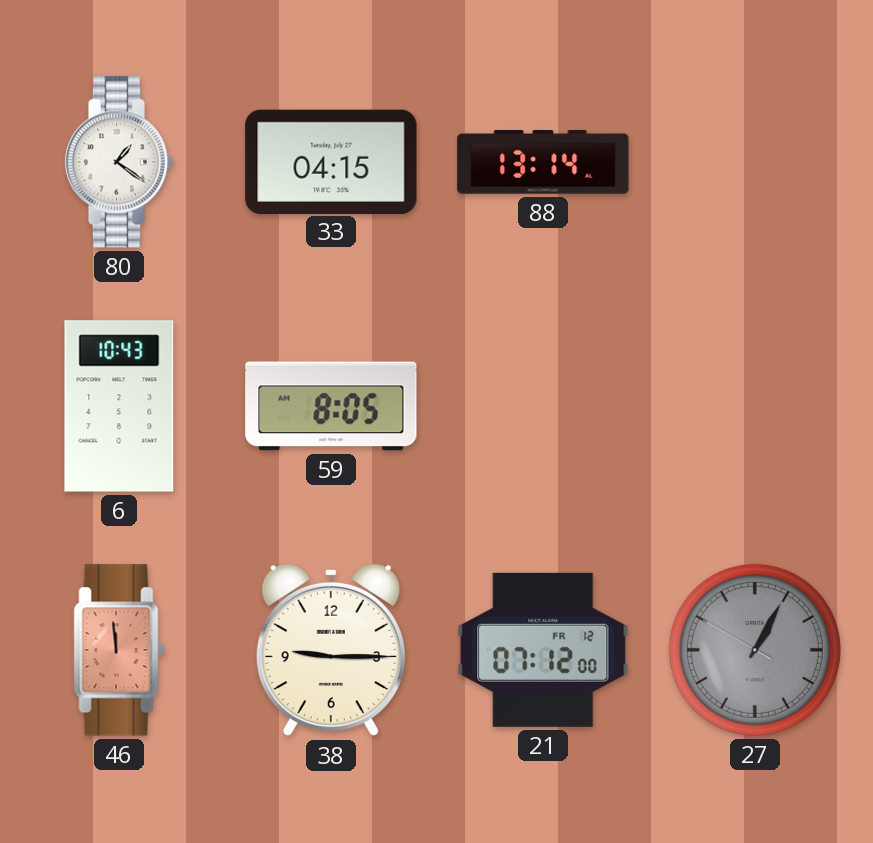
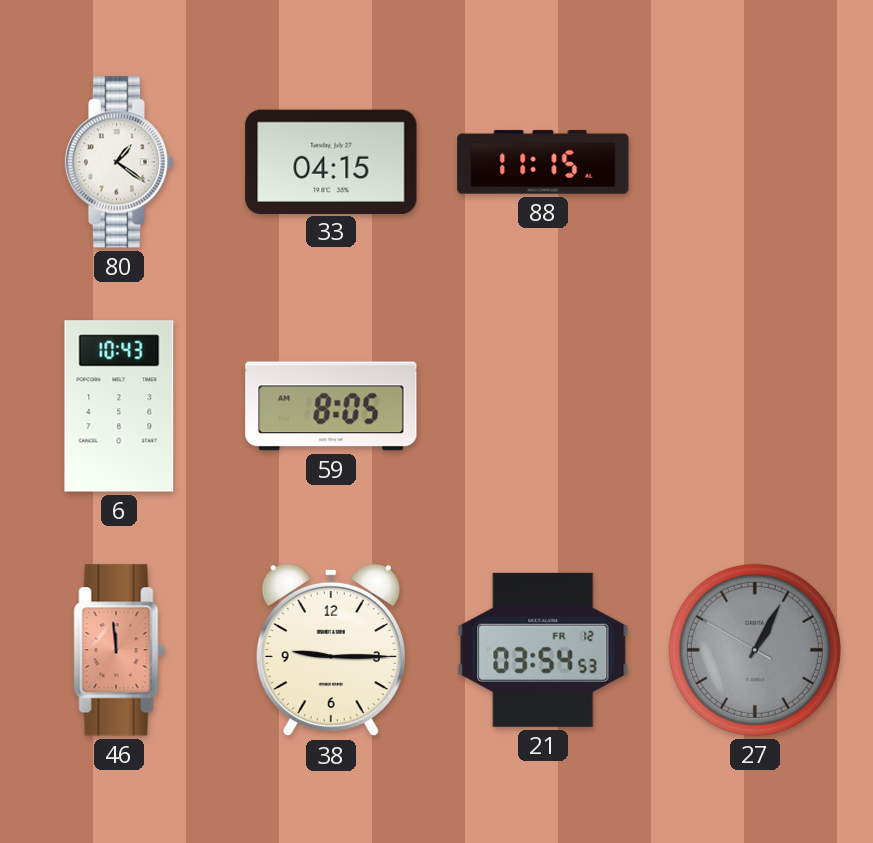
88: 13:14 -> 11:15 (543, 162)
21: 07:12 -> 03:54 (543, 650)
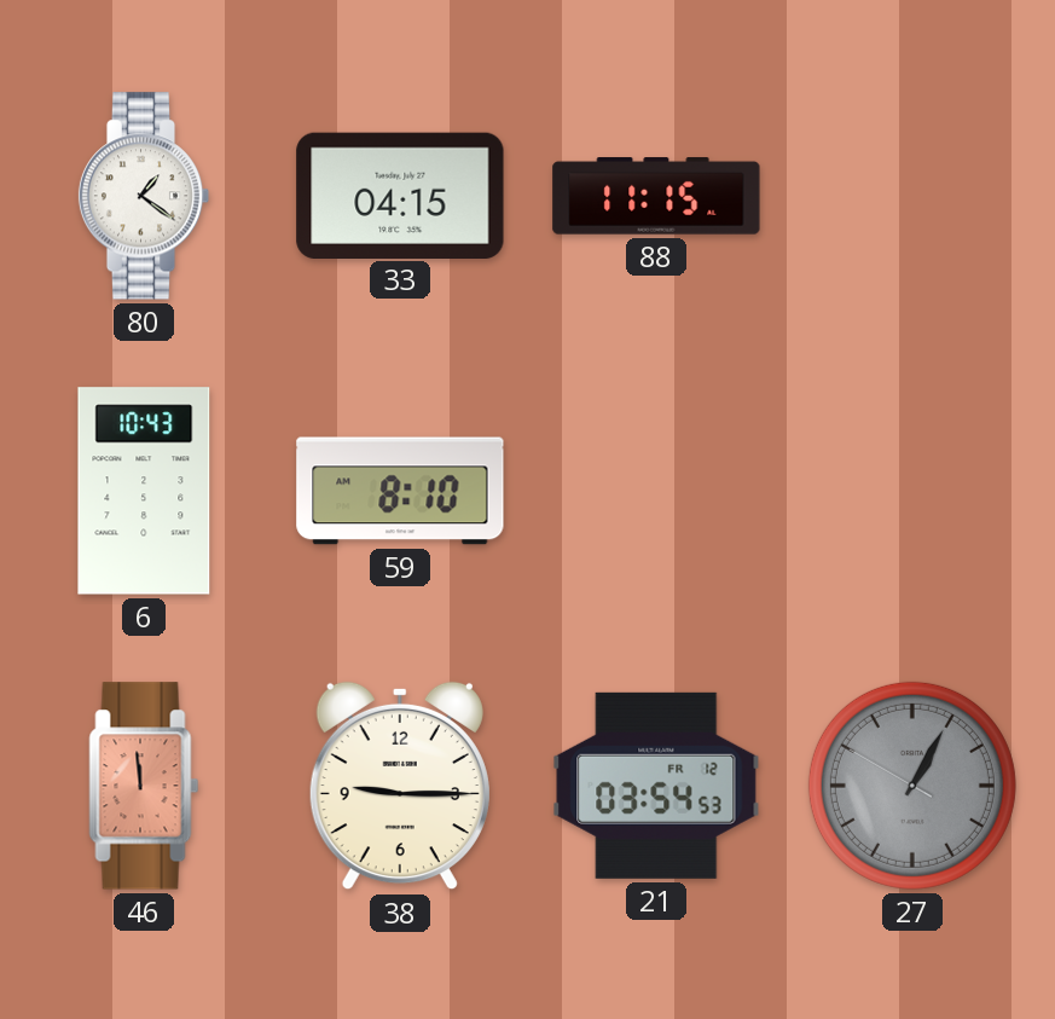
59: 8:05 -> 8:10 (400, 491)
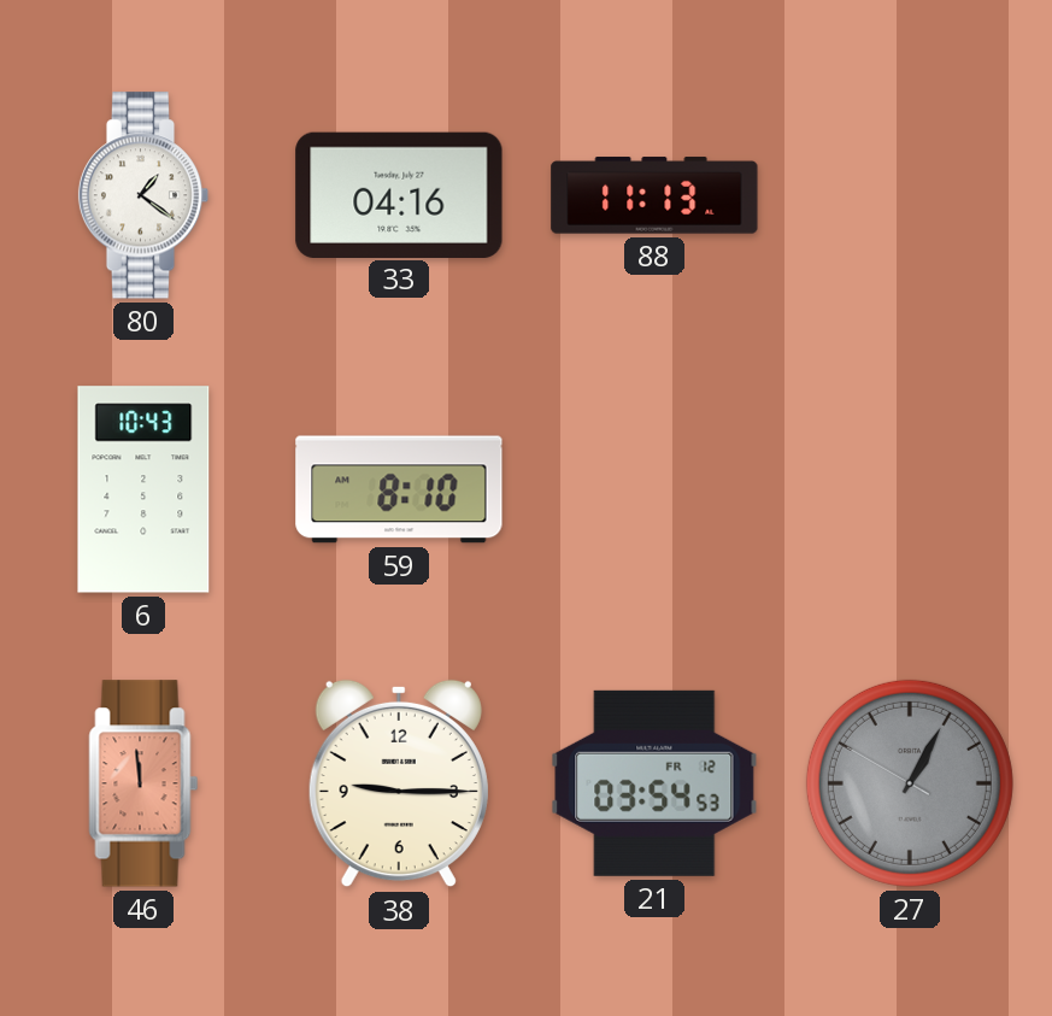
33: 04:15 -> 04:16 (399, 194)
88: 11:15 -> 11:13 (654, 195)
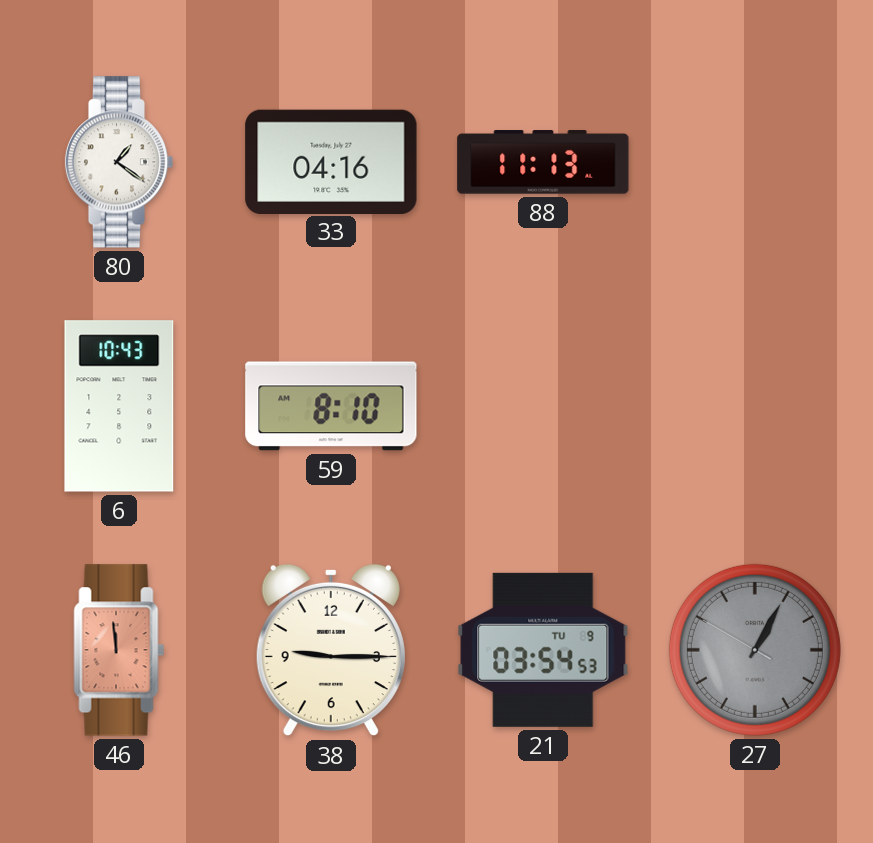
21 date: FR 12 -> TU 9 (543, 650)
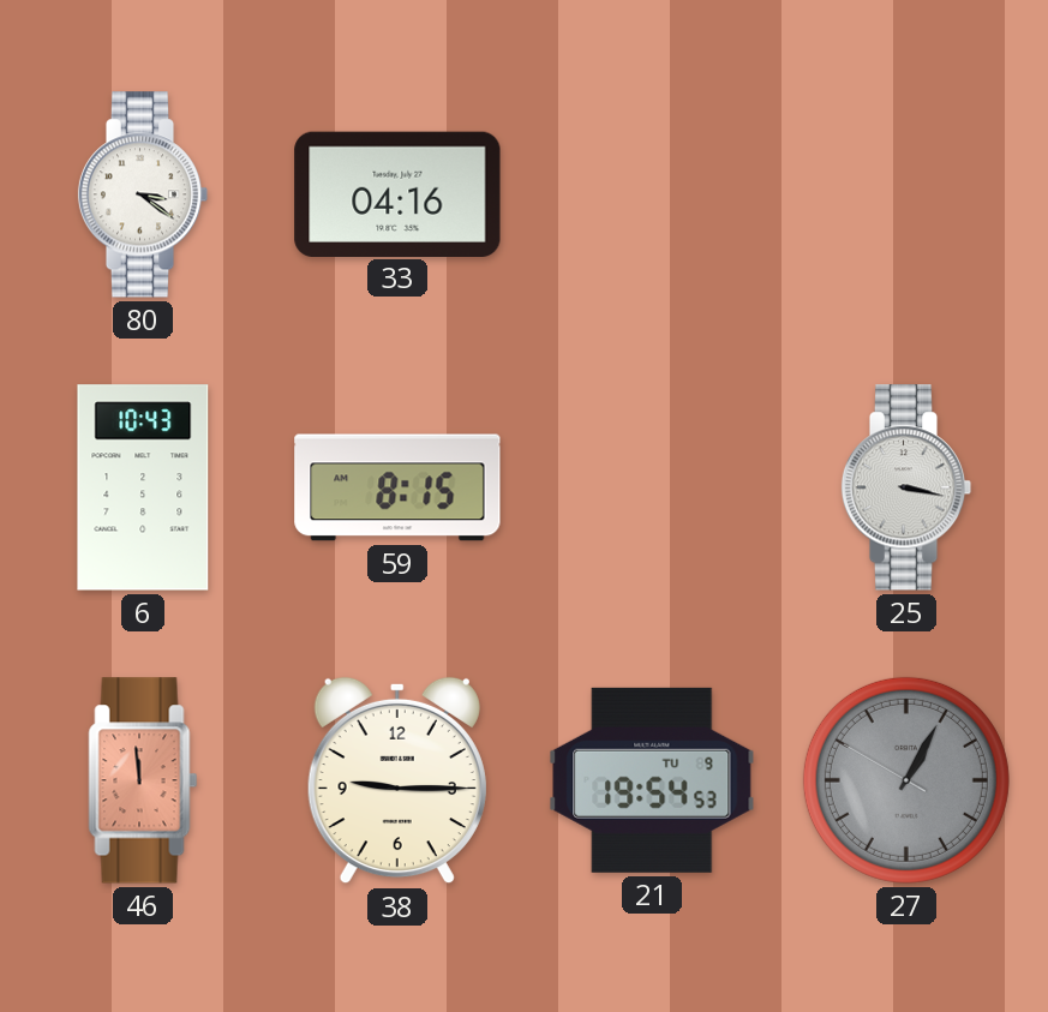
80: 1:21 -> 3:21 (143, 194)
88: 11:13 -> none (543, 162)
59: 8:10 -> 8:15 (397, 487)
25: none -> 3:17 (906, 487)
21: 03:54 -> 19:54 (652, 780)
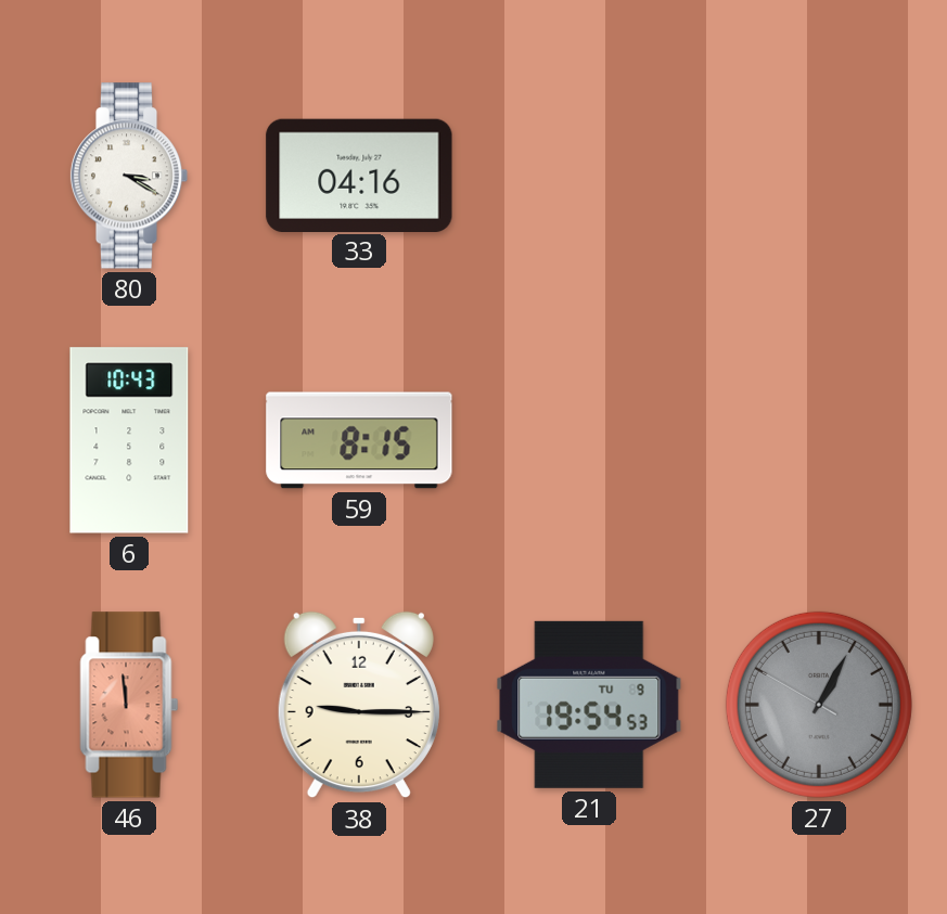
80: 3:21 -> 3:20 (129, 176)
25: 3:17 -> none (906, 487)
